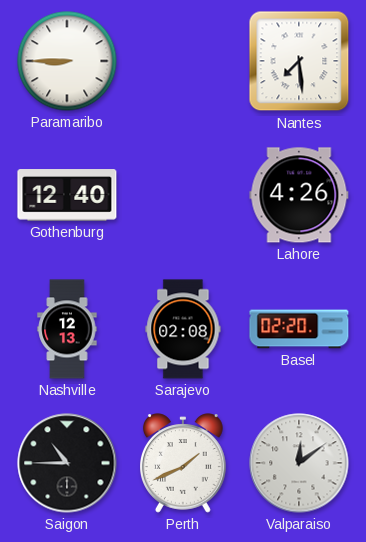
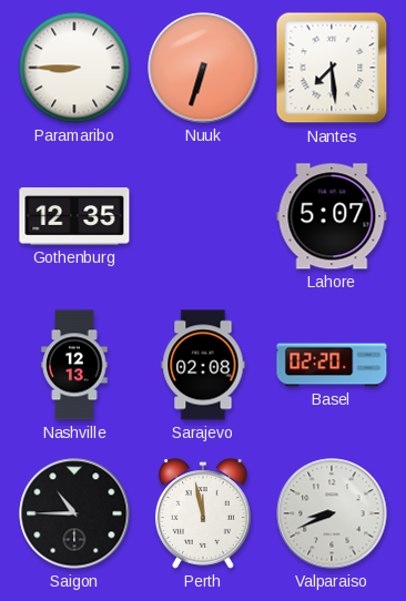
Nuuk: none -> 6:33 (203, 68)
Gothenburg: 12:40 -> 12:35 (74, 216)
Lahore: 4:26 -> 5:07 (332, 216)
Perth: 1:41 -> 11:58 (204, 513)
Valparaiso: 12:09 -> 8:41 (332, 513)
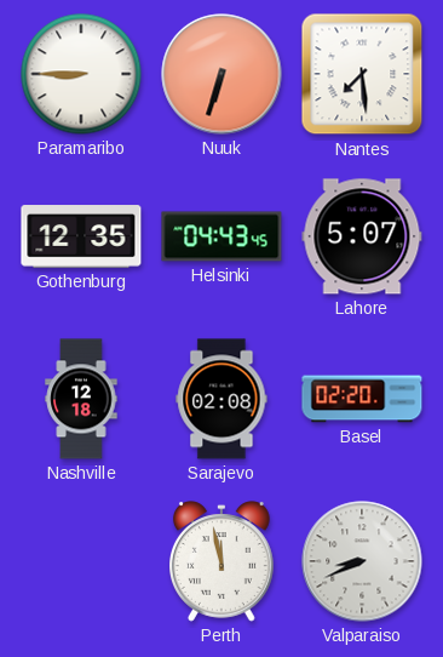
Helsinki: none -> 04:43 (221, 236)
Nashville: 12:13 -> 12:18 (81, 399)
Saigon: 10:45 -> none (74, 513)
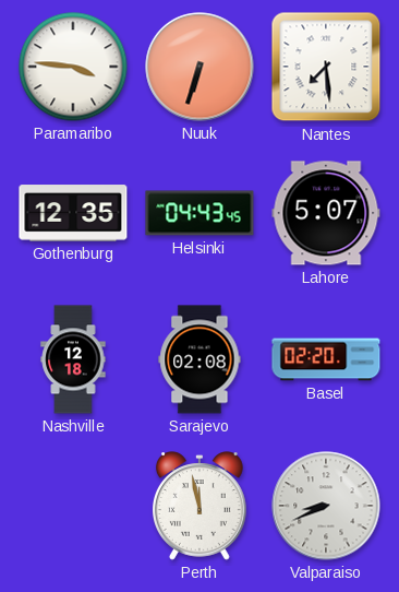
Paramaribo: 8:45 -> 3:46 (73, 67)
